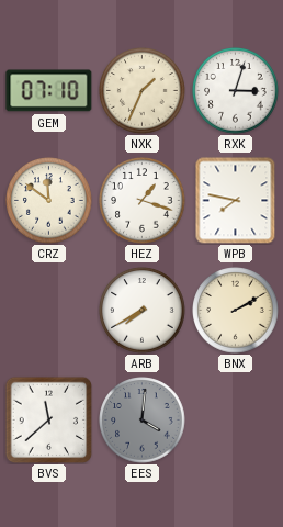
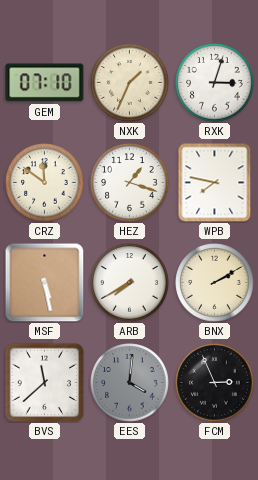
MSF: none -> 5:28 (44, 282)
FCM: none -> 2:56 (215, 383)
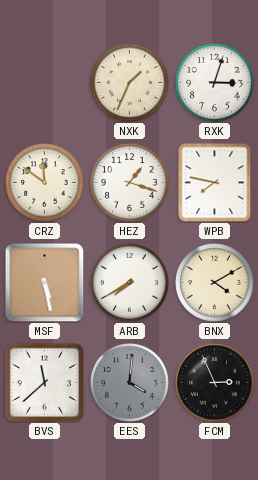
GEM: 07:10 -> none (45, 83)
BNX: 2:10 -> 4:10 (215, 283)
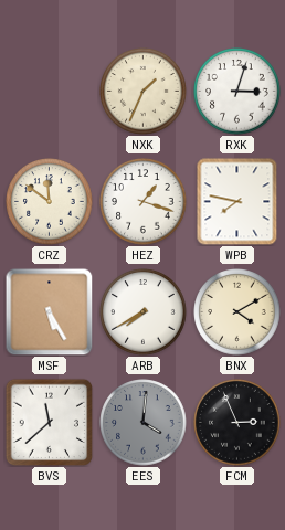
MSF: 5:28 -> 5:25 (49, 311)
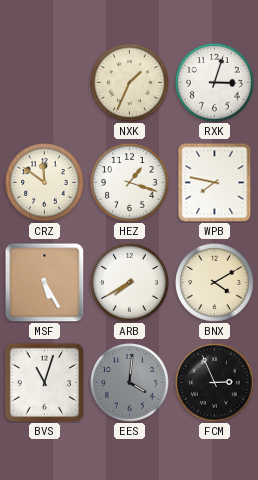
BVS: 11:38 -> 11:03 (44, 382)
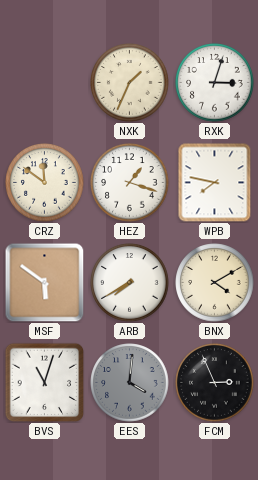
MSF: 5:25 -> 5:51 (44, 282)
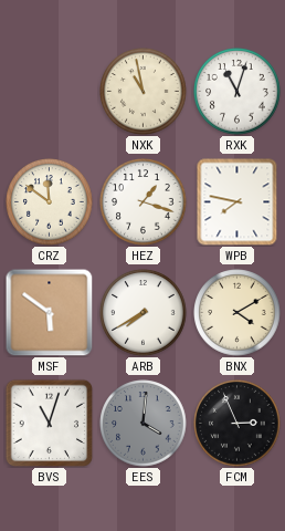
NXK: 1:34 -> 10:58 (144, 92)
RXK: 3:03 -> 11:03 (237, 92)
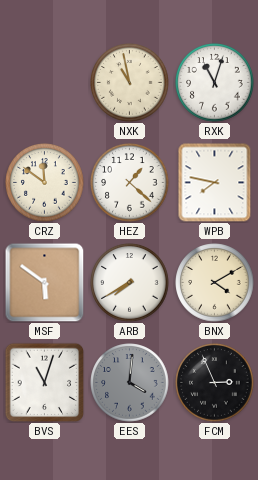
HEZ: 1:18 -> 1:22 (130, 183)
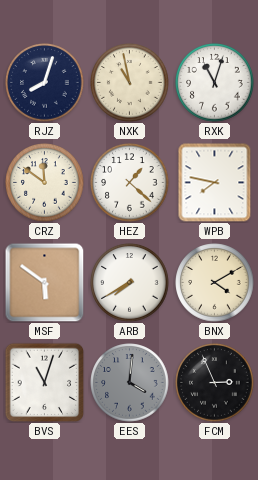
RJZ: none -> 8:03 (45, 83)
